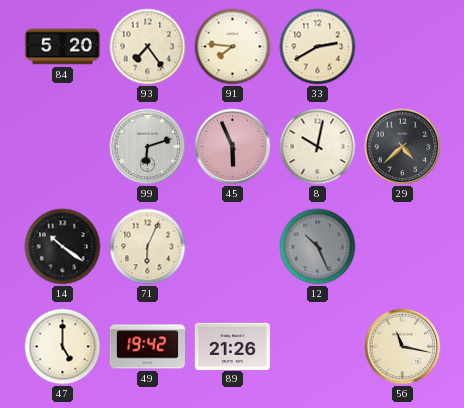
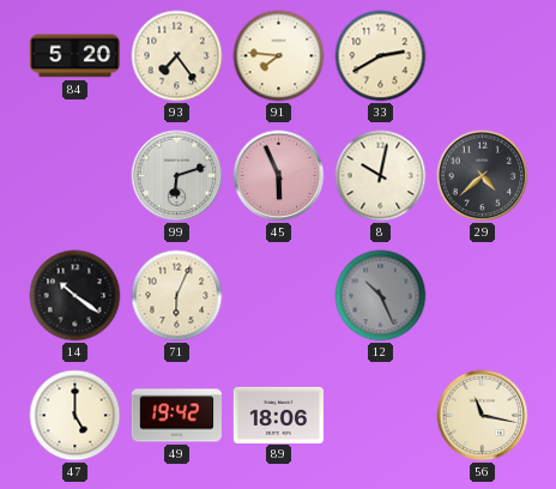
89: 21:26 -> 18:06 (278, 415)
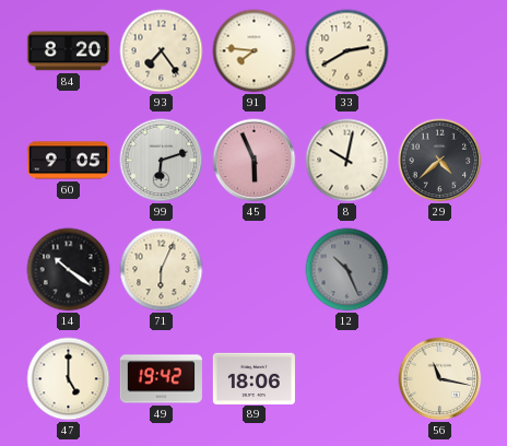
84: 5:20 -> 8:20 (68, 51)
60: none -> 9:05 (68, 161)
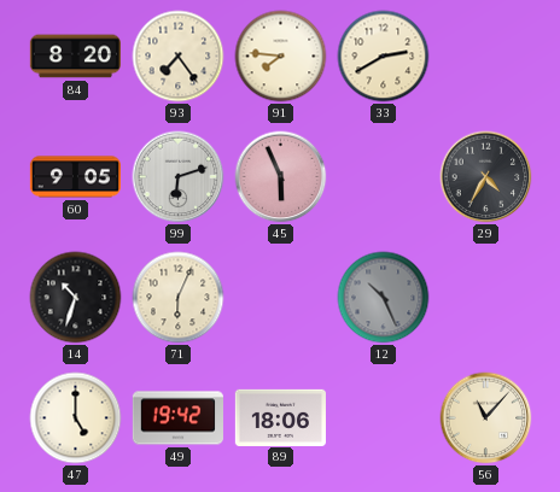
8: 10:02 -> none (347, 161)
29: 4:38 -> 4:35 (486, 177)
14: 10:21 -> 10:33 (76, 298)
56: 11:17 -> 11:07 (486, 418)
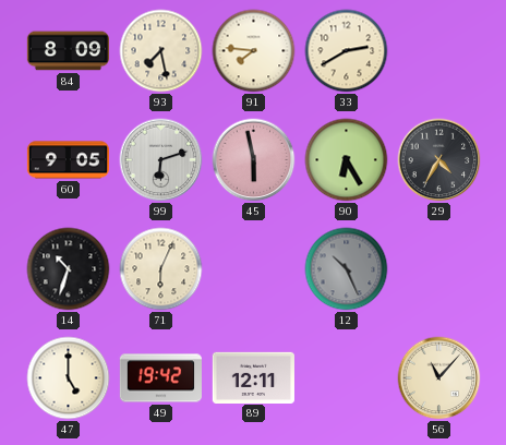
84: 8:20 -> 8:09 (68, 51)
93: 7:24 -> 7:28 (161, 51)
45: 5:56 -> 5:58 (254, 160)
90: none -> 6:25 (347, 160)
89: 18:06 -> 12:11 (253, 377)
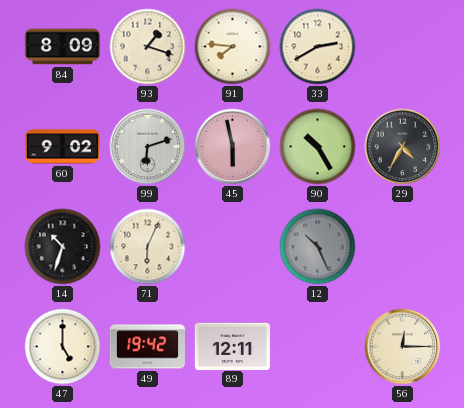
93: 7:28 -> 1:18 (148, 47)
60: 9:05 -> 9:02 (62, 147)
90: 6:25 -> 10:25 (318, 147)
56: 11:07 -> 12:15 (403, 347)
